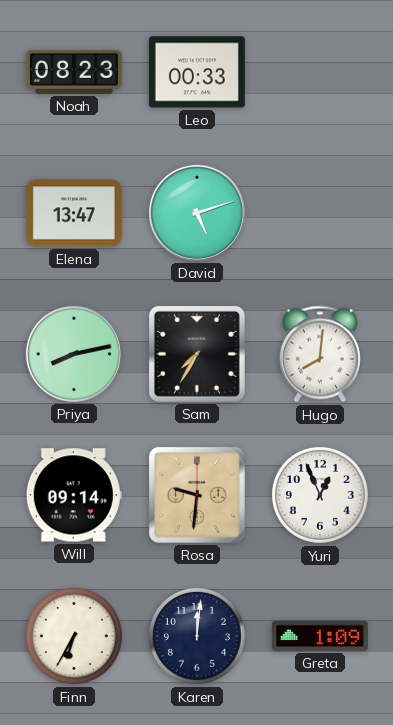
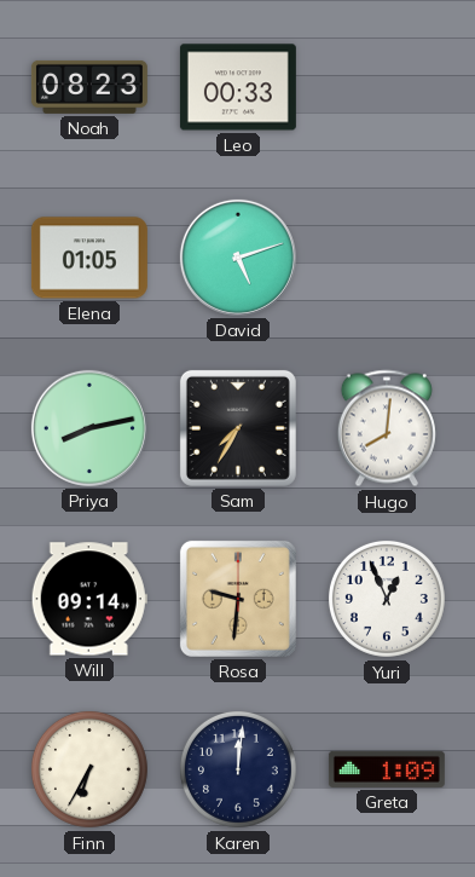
Elena: 13:47 -> 01:05 (89, 258)
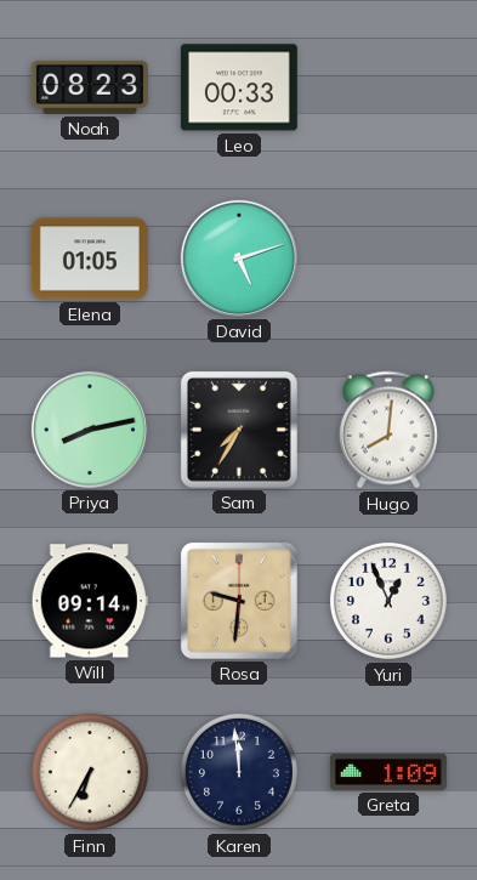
Karen: 12:01 -> 11:59 (239, 772)
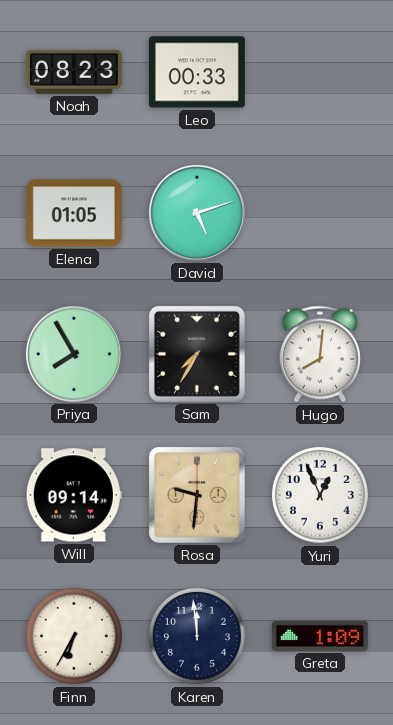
Priya: 8:13 -> 7:55 (74, 354)
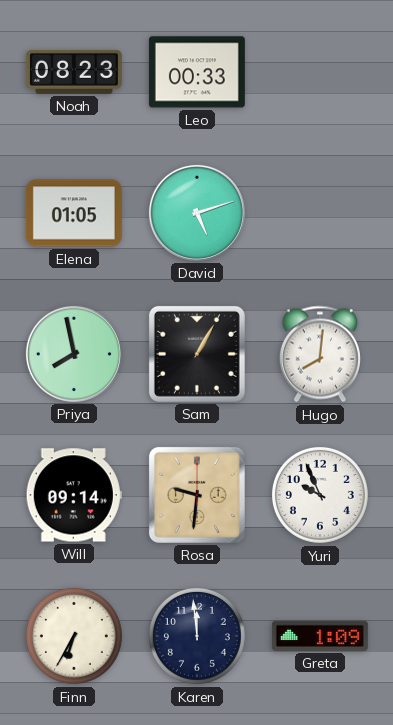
Priya: 7:55 -> 7:58 (74, 354)
Sam: 7:35 -> 1:05 (197, 354)
Yuri: 12:56 -> 9:56 (320, 495)
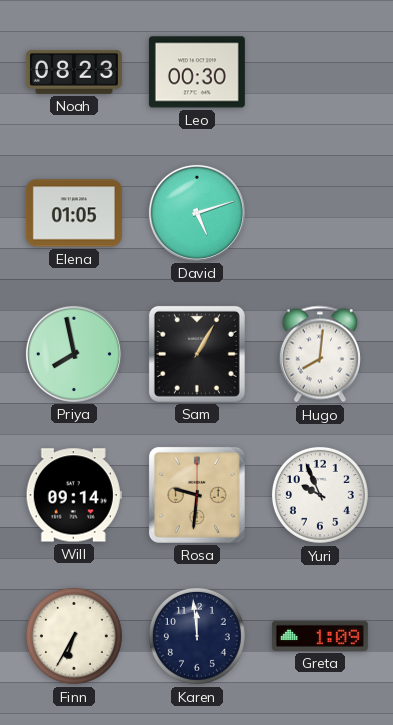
Leo: 00:33 -> 00:30 (197, 72)
